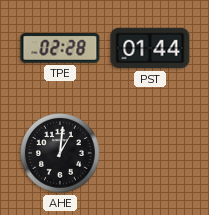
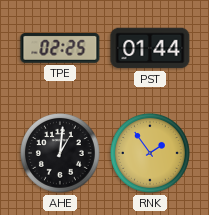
TPE: 02:28 -> 02:25 (60, 48)
RNK: none -> 1:54 (150, 153)
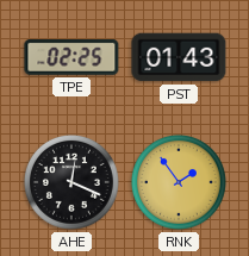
PST: 01:44 -> 01:43 (179, 57)
AHE: 1:01 -> 12:19 (71, 182)
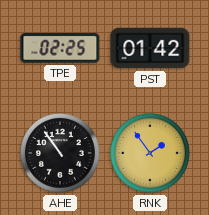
PST: 01:43 -> 01:42 (150, 48)
AHE: 12:19 -> 10:54 (60, 153)
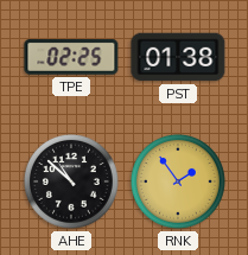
PST: 01:42 -> 01:38 (178, 57)
AHE: 10:54 -> 10:52 (71, 181)
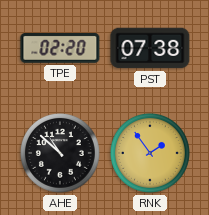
TPE: 02:25 -> 02:20 (60, 48)
PST: 01:38 -> 07:38 (150, 48)
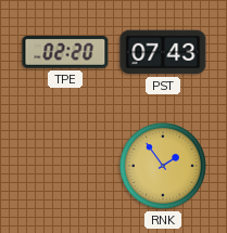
PST: 07:38 -> 07:43 (163, 52)
AHE: 10:52 -> none (60, 153)
